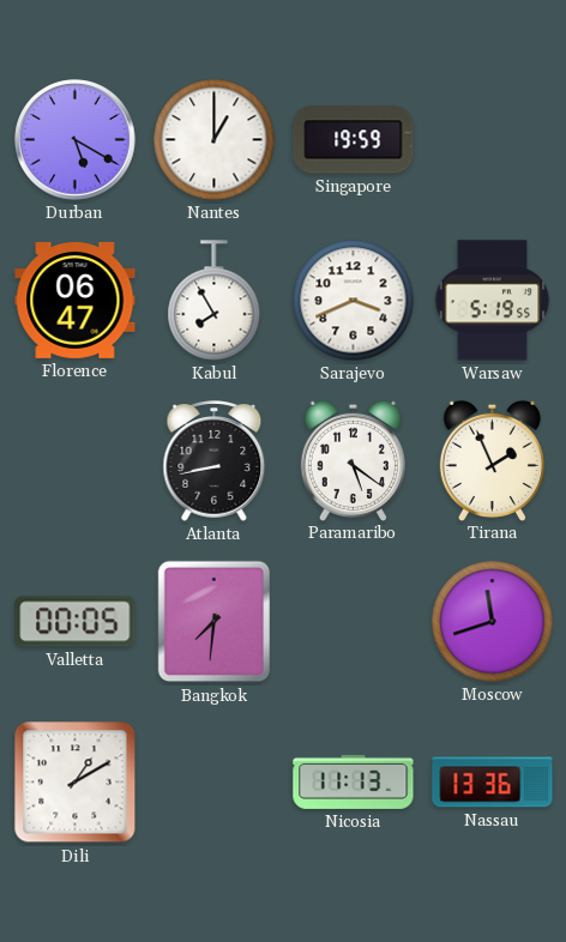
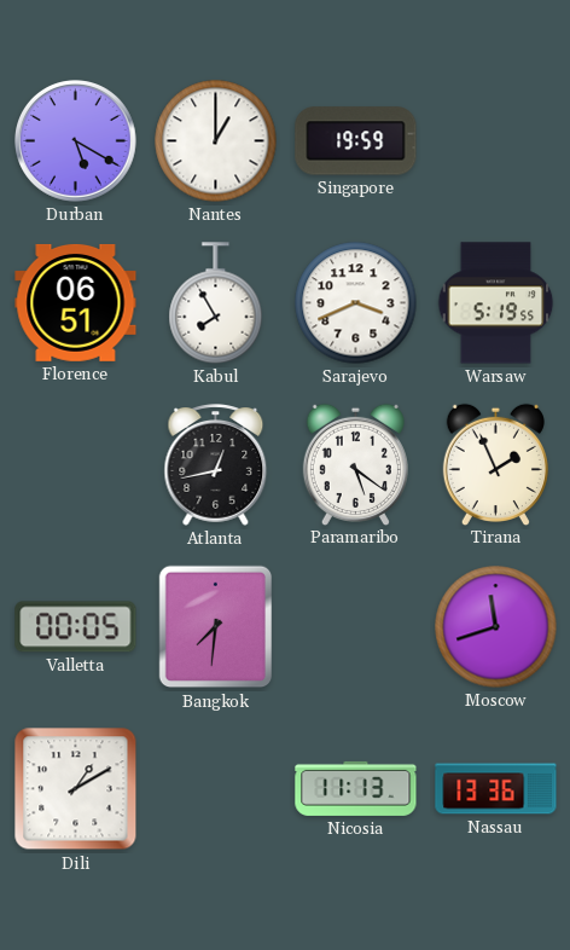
Florence: 06:47 -> 06:51 (76, 302)
Atlanta: 8:43 -> 12:43 (216, 465)
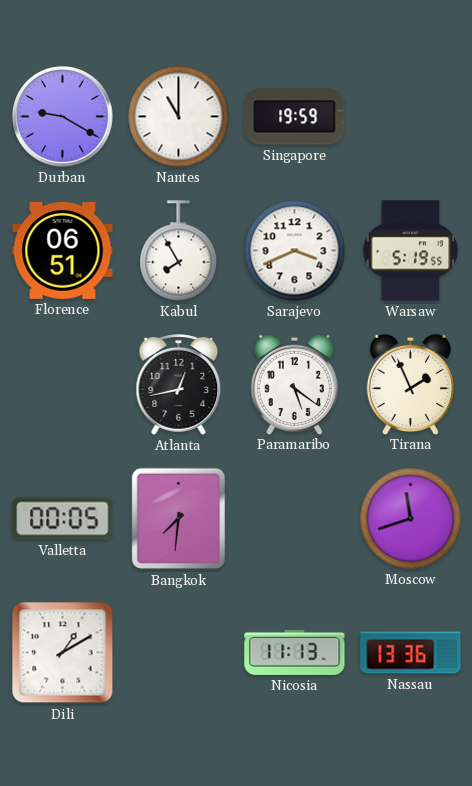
Durban: 5:20 -> 9:20 (63, 117)
Nantes: 1:00 -> 11:00 (179, 117)
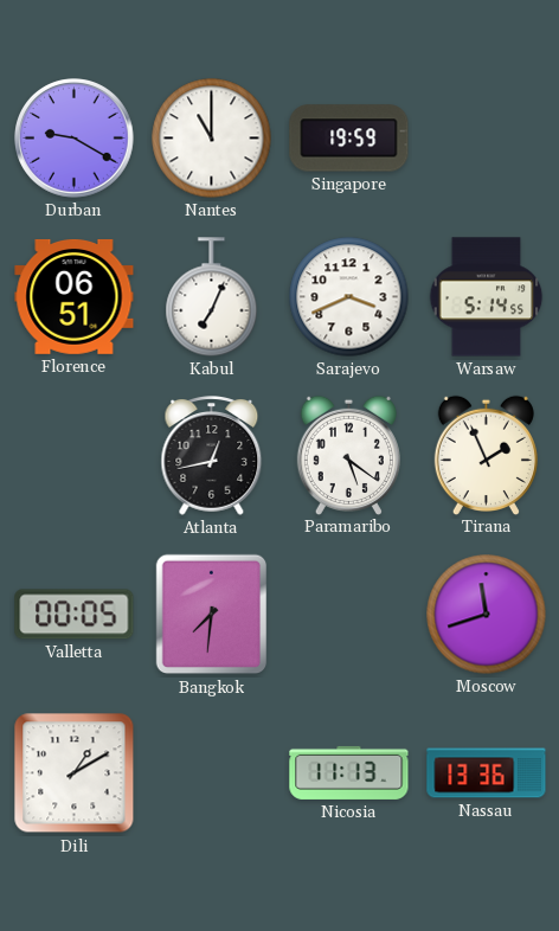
Kabul: 7:55 -> 7:04 (212, 297)
Warsaw: 5:19 -> 5:14 (487, 297)
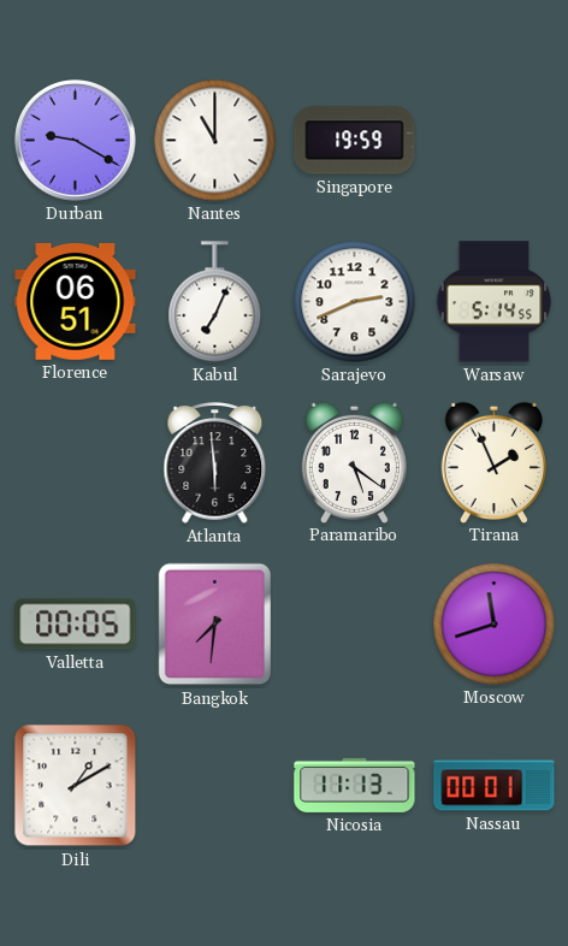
Sarajevo: 3:41 -> 2:41 (355, 302)
Atlanta: 12:43 -> 5:59 (215, 463)
Nassau: 13:36 -> 00:01 (495, 786)
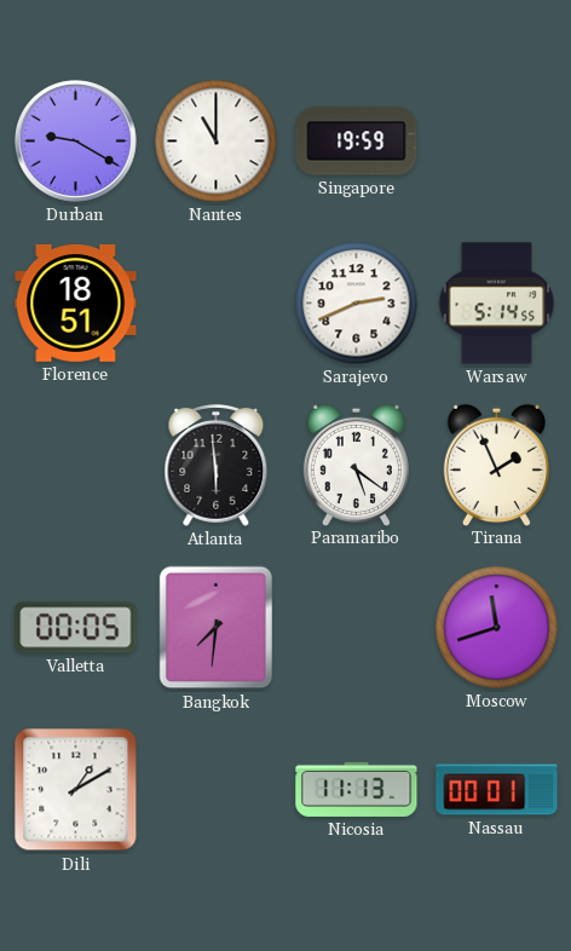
Florence: 06:51 -> 18:51 (76, 302)
Kabul: 7:04 -> none (215, 302)
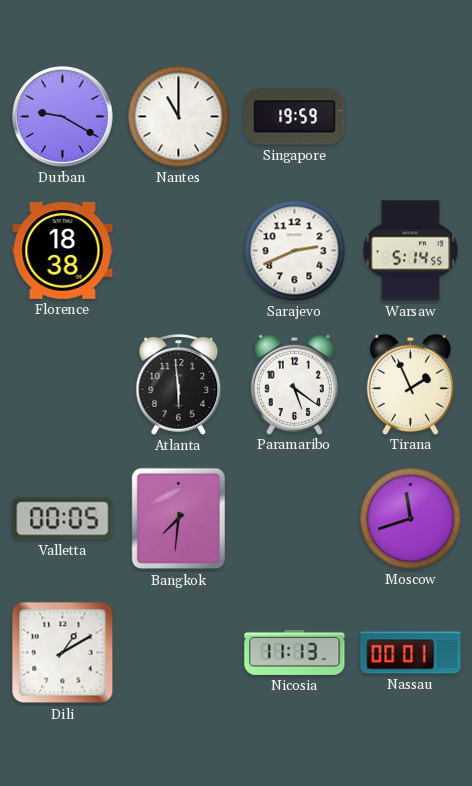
Florence: 18:51 -> 18:38 (63, 250)
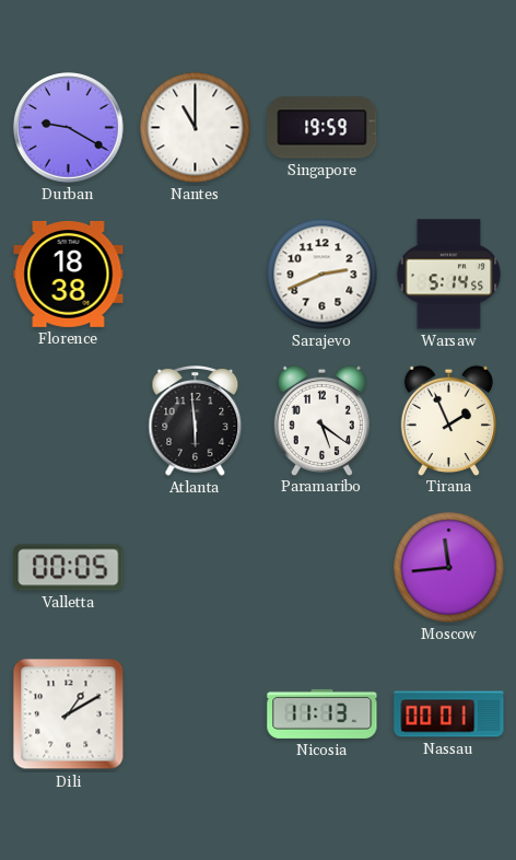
Bangkok: 7:31 -> none (179, 519)
Moscow: 11:42 -> 11:44 (449, 568)
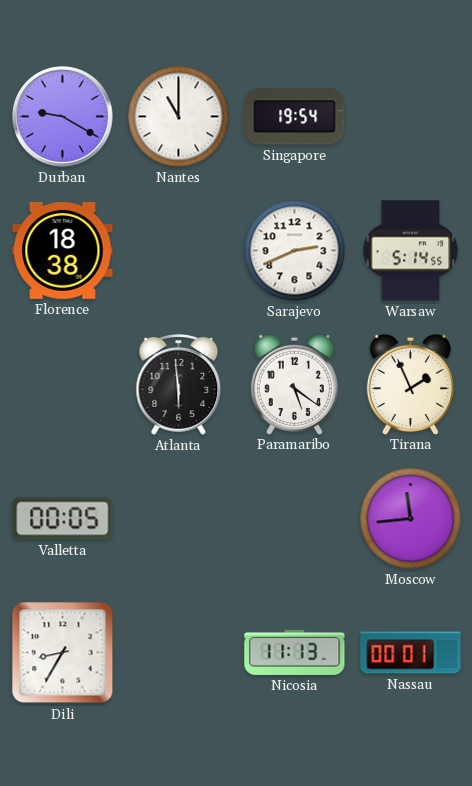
Singapore: 19:59 -> 19:54 (295, 117)
Dili: 1:10 -> 8:35 (63, 653)
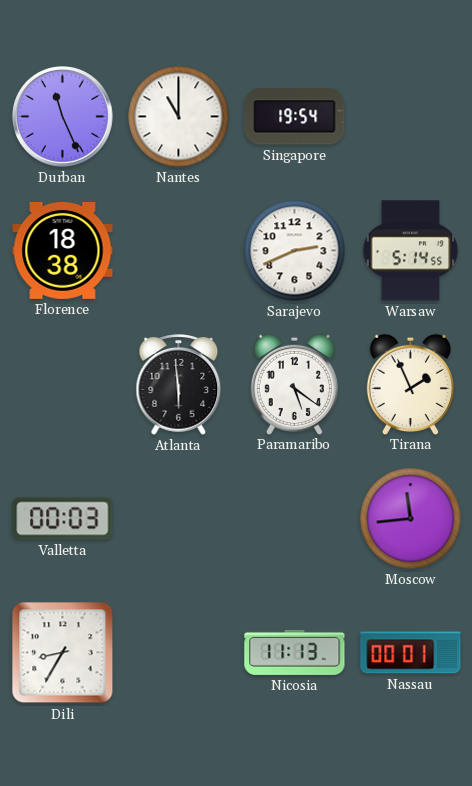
Durban: 9:20 -> 11:26 (63, 117)
Valletta: 00:05 -> 00:03 (63, 519)
